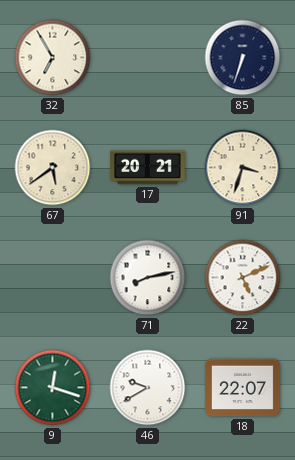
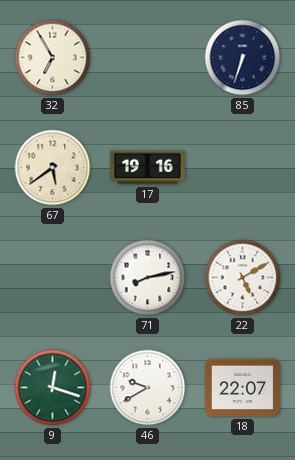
17: 20:21 -> 19:16 (147, 168)
91: 3:33 -> none (243, 168)
22: 5:11 -> 5:10 (243, 278)
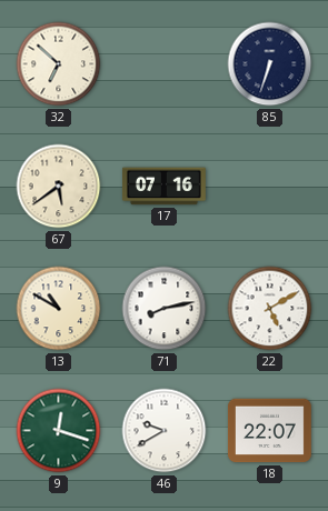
32: 6:55 -> 6:52 (59, 64)
17: 19:16 -> 07:16 (163, 187)
13: none -> 10:50 (59, 309)
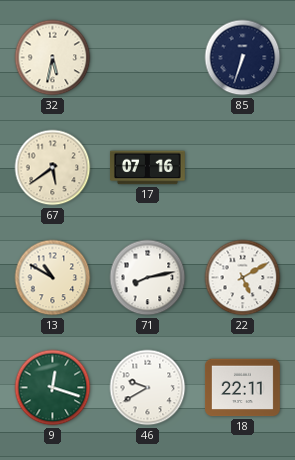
32: 6:52 -> 5:32 (53, 58)
18: 22:07 -> 22:11 (242, 388)
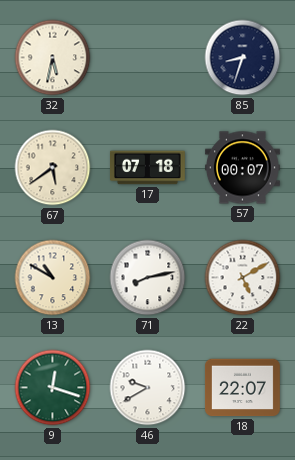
85: 6:33 -> 8:33 (243, 58)
17: 07:16 -> 07:18 (147, 168)
57: none -> 00:07 (242, 168)
18: 22:11 -> 22:07 (242, 388)
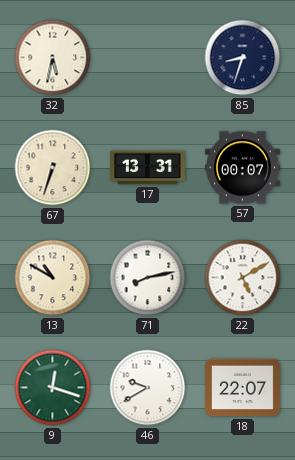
67: 5:39 -> 6:33 (53, 168)
17: 07:18 -> 13:31 (147, 168)
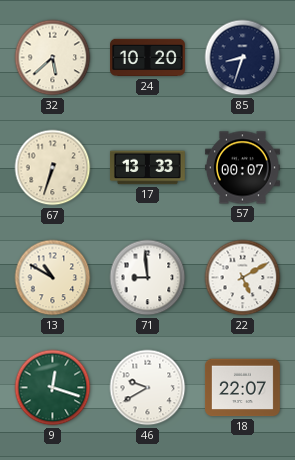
32: 5:32 -> 5:38 (53, 58)
24: none -> 10:20 (148, 58)
17: 13:31 -> 13:33 (147, 168)
71: 8:13 -> 8:59 (148, 278)
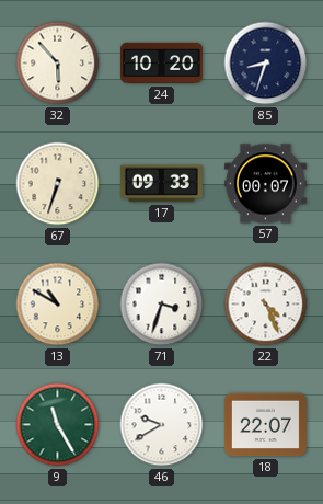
32: 5:38 -> 5:53 (58, 64)
17: 13:33 -> 09:33 (161, 184)
71: 8:59 -> 3:33 (162, 305)
22: 5:10 -> 4:26 (266, 305)
9: 12:18 -> 11:25 (58, 425)
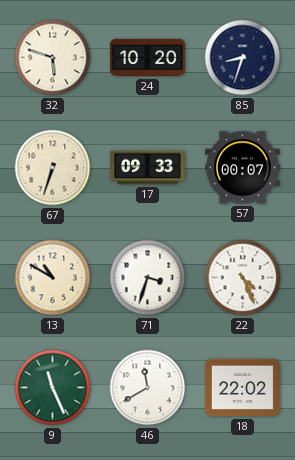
32: 5:53 -> 5:48 (53, 58)
9: 11:25 -> 11:26 (53, 388)
46: 9:40 -> 11:40 (148, 388)
18: 22:07 -> 22:02 (242, 388)
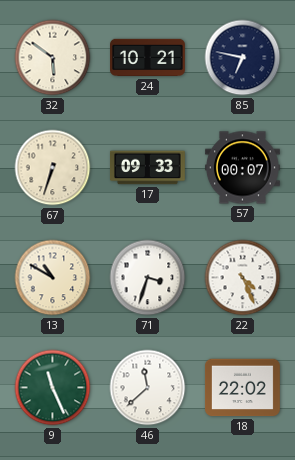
32: 5:48 -> 5:51 (53, 58)
24: 10:20 -> 10:21 (148, 58)
85: 8:33 -> 6:47 (243, 58)
46: 11:40 -> 11:38 (148, 388)
